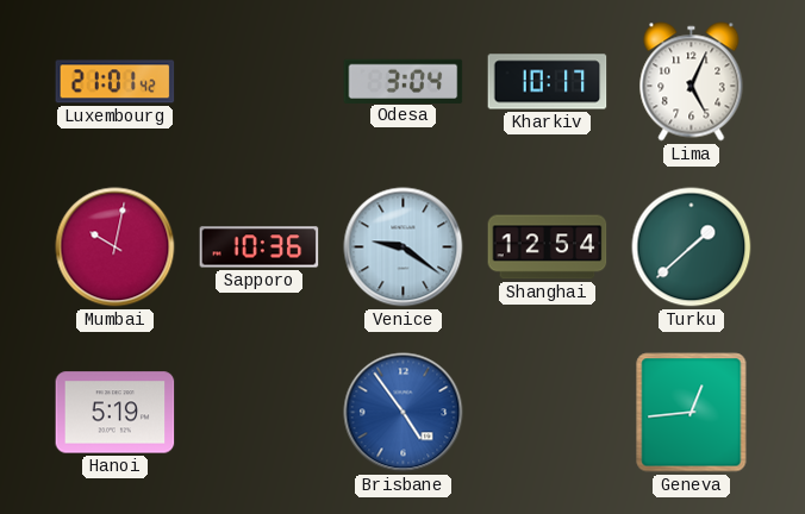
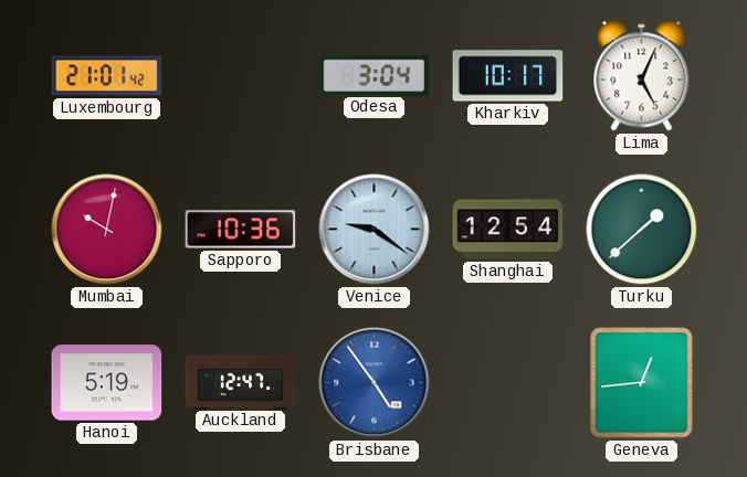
Auckland: none -> 12:47 (241, 382)
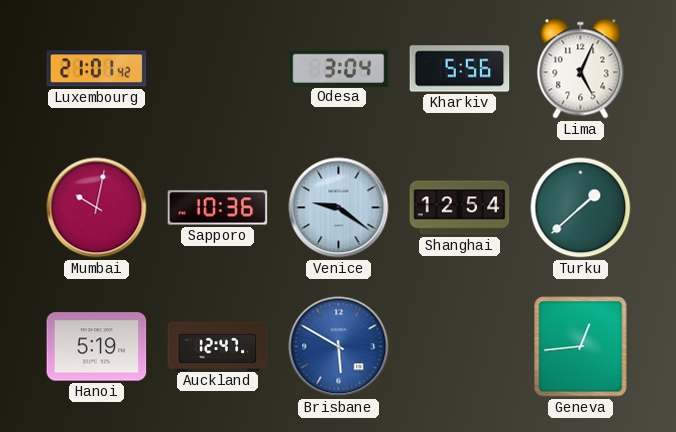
Kharkiv: 10:17 -> 5:56 (460, 69)
Brisbane: 4:54 -> 5:50 (339, 347)
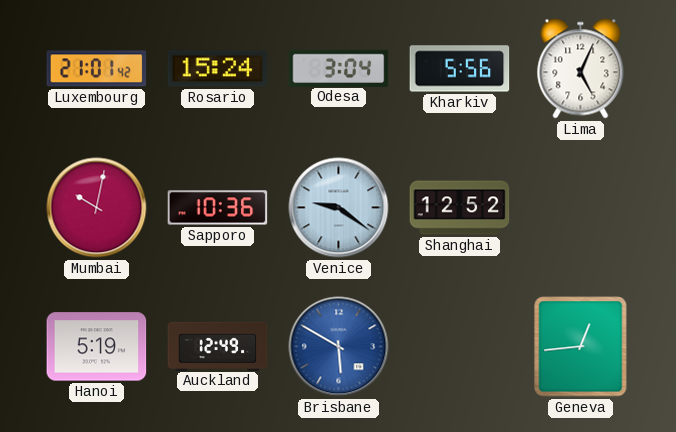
Rosario: none -> 15:24 (218, 69)
Shanghai: 12:54 -> 12:52 (460, 208)
Turku: 1:38 -> none (581, 208)
Auckland: 12:47 -> 12:49 (218, 346)
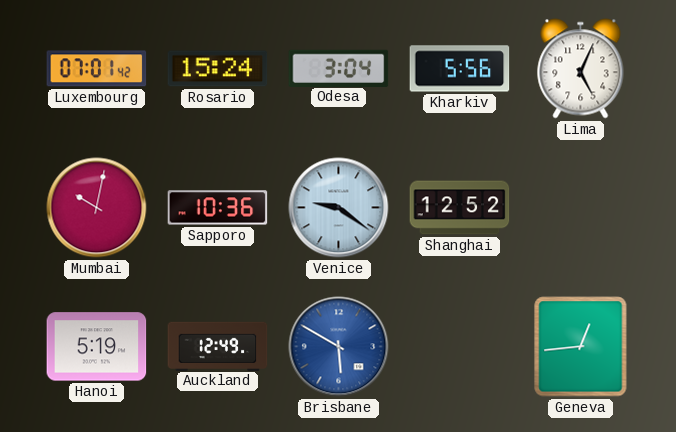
Luxembourg: 21:01 -> 07:01 (97, 69)
